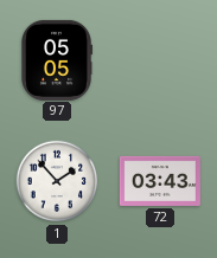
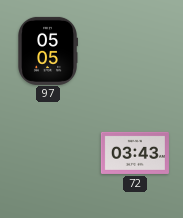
1: 1:53 -> none (57, 181)
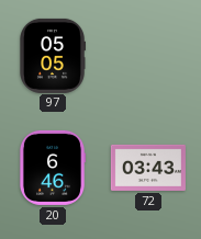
20: none -> 6:46 (53, 168)
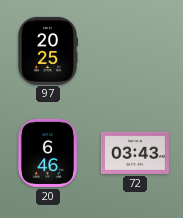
97: 05:05 -> 20:25 (48, 51)
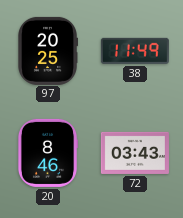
38: none -> 11:49 (135, 51)
20: 6:46 -> 8:46 (48, 153)
